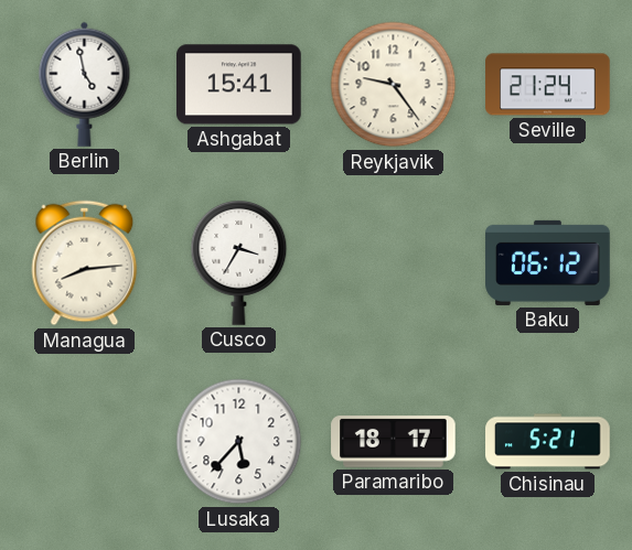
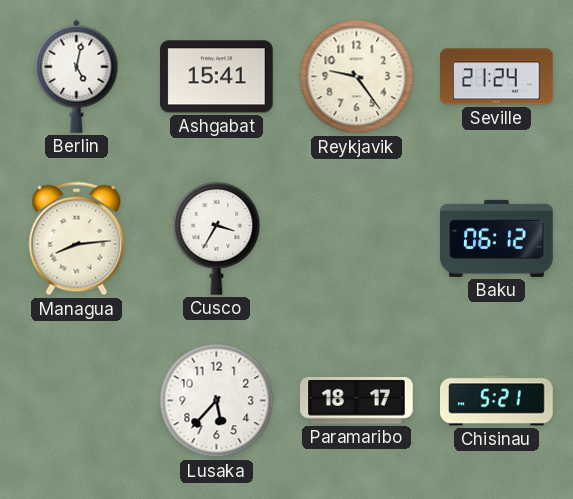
Berlin: 4:58 -> 5:02 (77, 76)
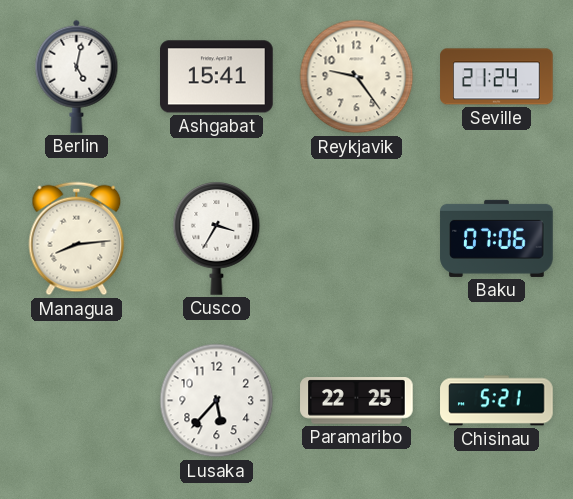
Baku: 06:12 -> 07:06 (497, 238)
Paramaribo: 18:17 -> 22:25 (357, 401)
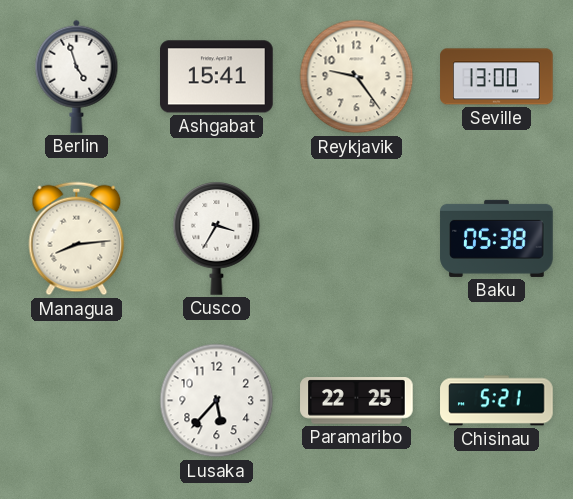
Berlin: 5:02 -> 4:57 (77, 76)
Seville: 21:24 -> 13:00 (497, 77)
Baku: 07:06 -> 05:38 (497, 238)
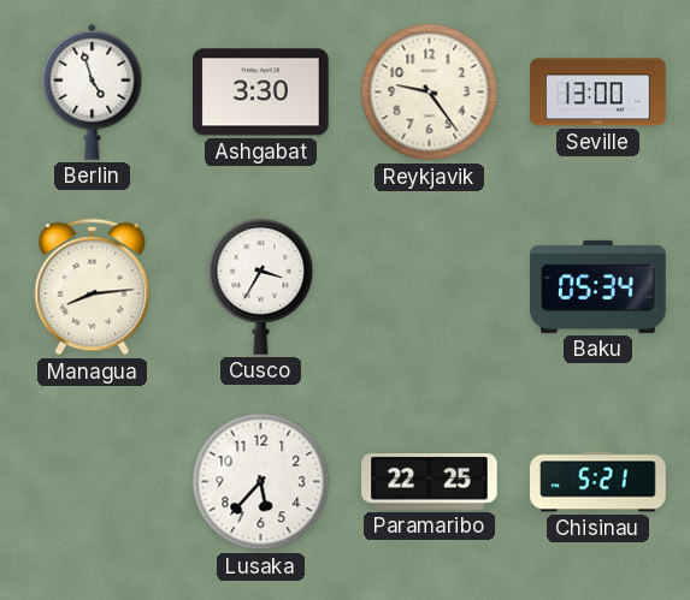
Ashgabat: 15:41 -> 3:30 (261, 93)
Baku: 05:38 -> 05:34 (598, 286)
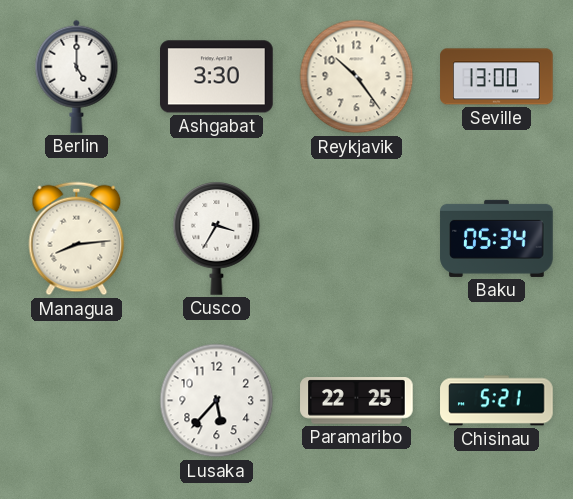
Berlin: 4:57 -> 5:00 (77, 76)
Reykjavik: 9:24 -> 10:24 (357, 77)
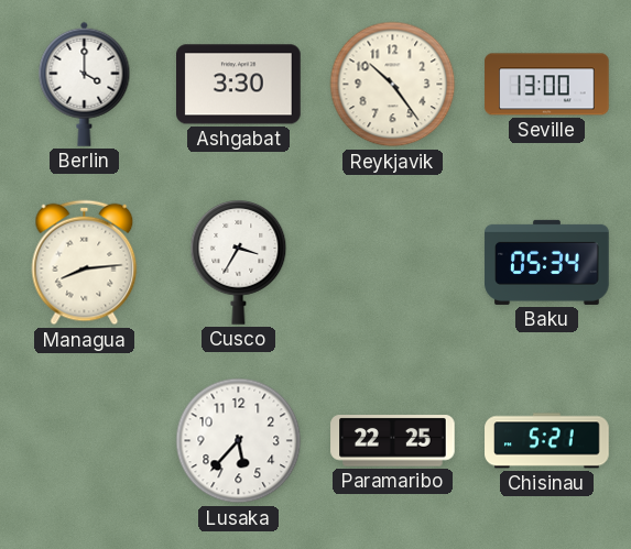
Berlin: 5:00 -> 4:00 (85, 84)
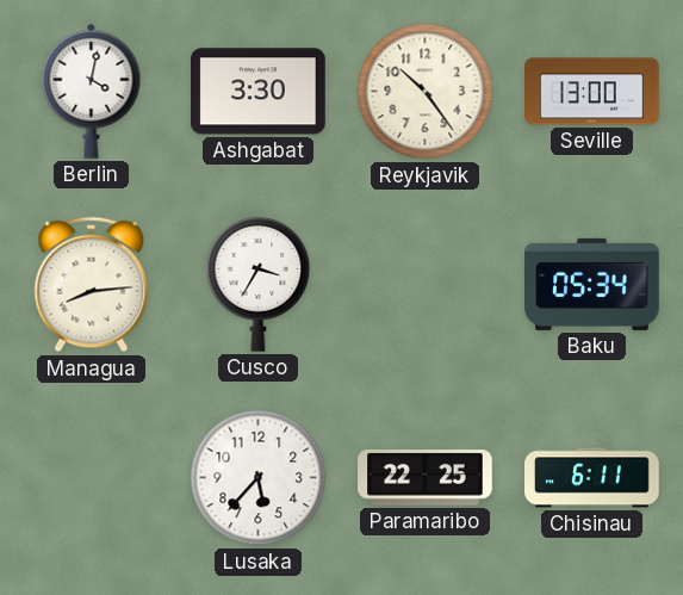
Berlin: 4:00 -> 4:02 (92, 91)
Chisinau: 5:21 -> 6:11 (592, 478)
